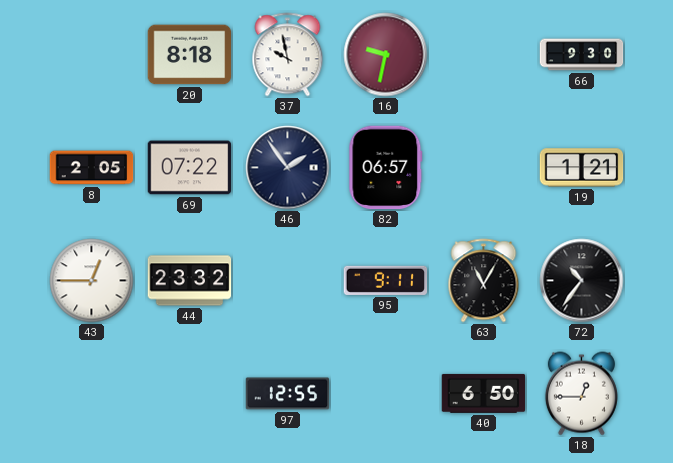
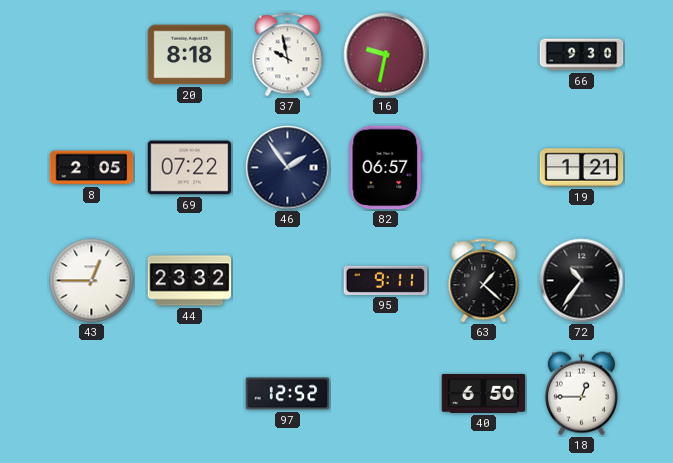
63: 11:05 -> 1:22 (484, 281)
97: 12:55 -> 12:52 (288, 394)
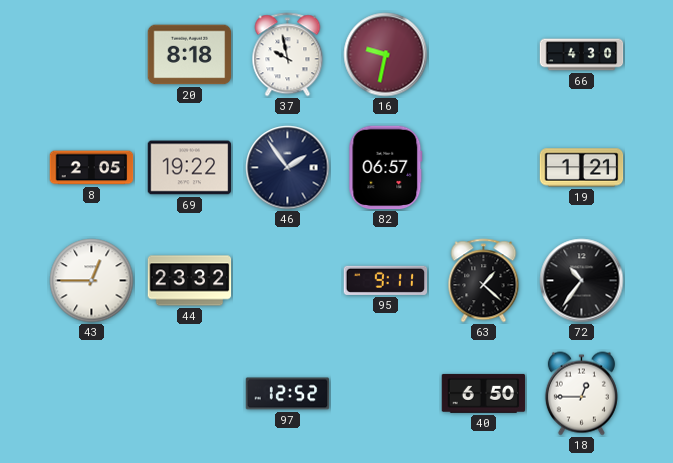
66: 9:30 -> 4:30 (582, 55)
69: 07:22 -> 19:22 (190, 168)
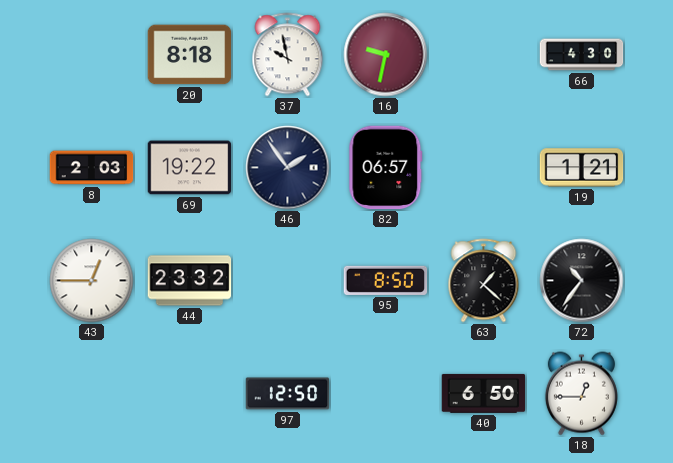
8: 2:05 -> 2:03 (92, 168)
95: 9:11 -> 8:50 (386, 280)
97: 12:52 -> 12:50 (288, 394)
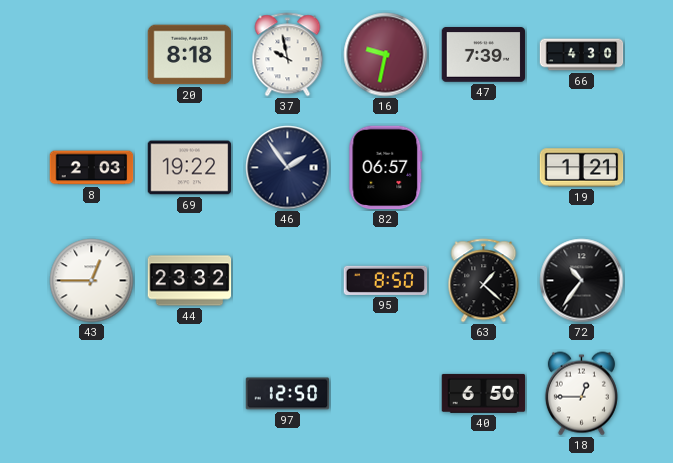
47: none -> 7:39 (484, 55)
